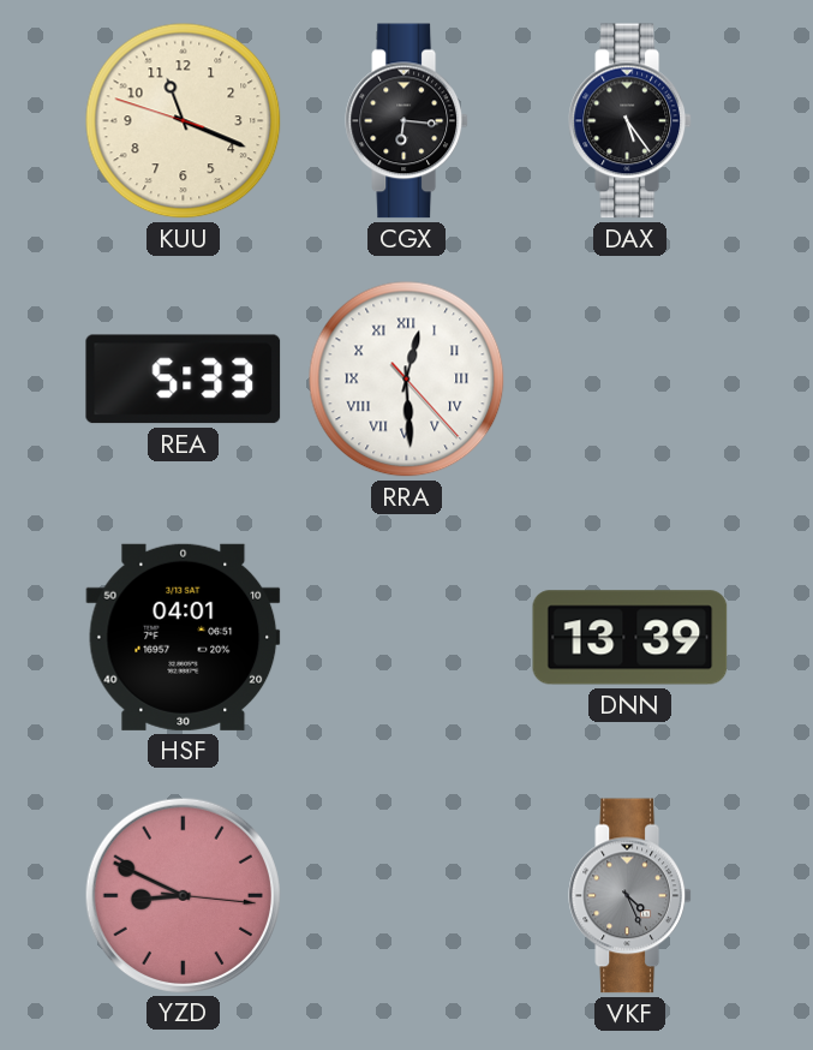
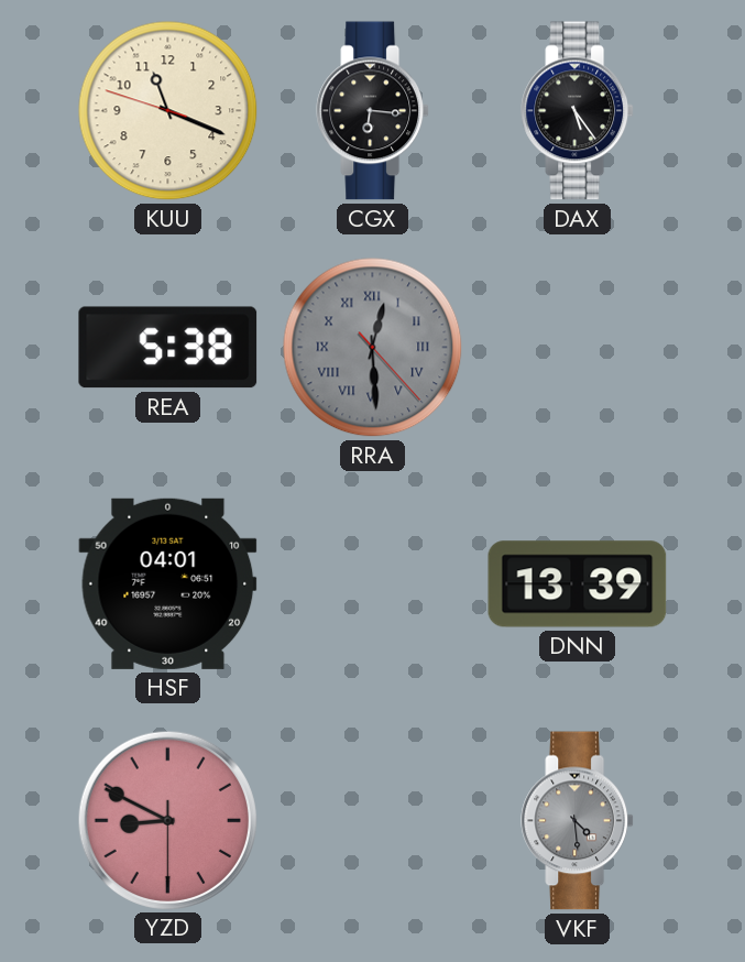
REA: 5:33 -> 5:38 (168, 348)
RRA dial: white -> grey (373, 348)
YZD: 8:49:16 -> 8:49:30 (167, 820)
VKF: 4:26 -> 4:29 (577, 821)
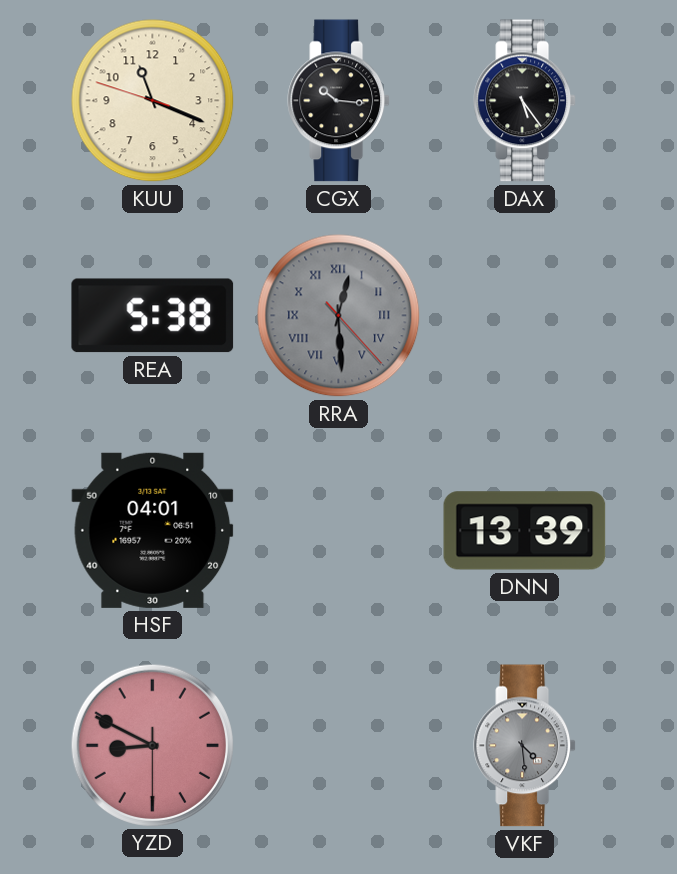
CGX: 6:16 -> 10:16 (338, 101)
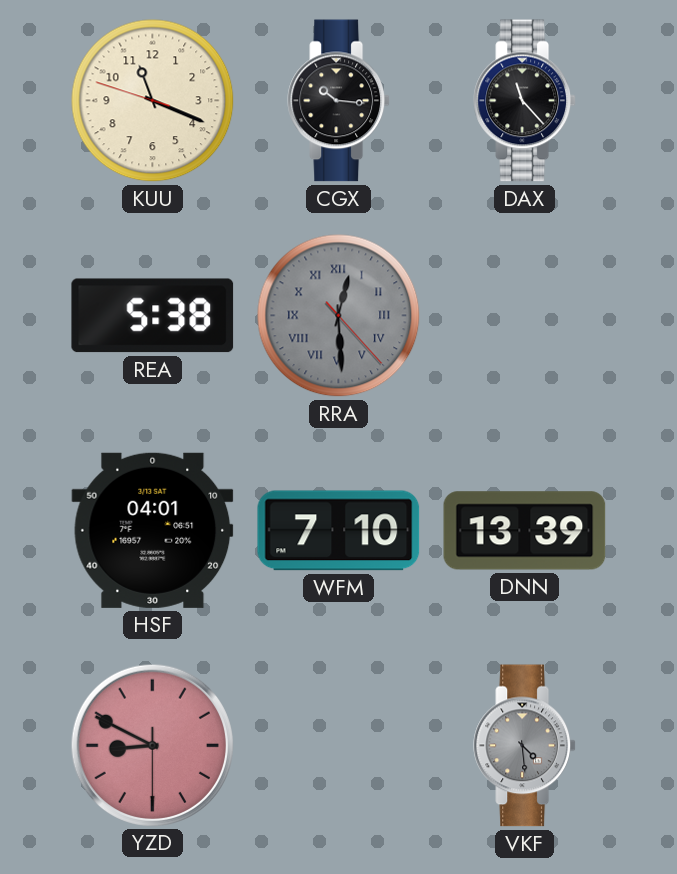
DAX: 5:24 -> 11:23 (524, 101)
WFM: none -> 7:10 (339, 531)
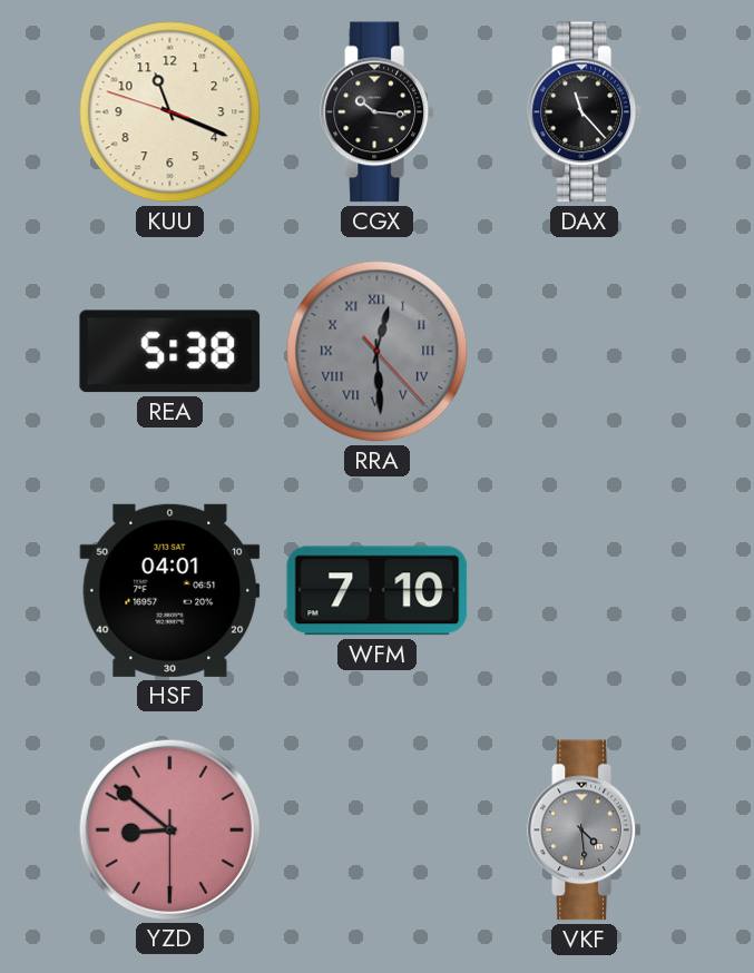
DNN: 13:39 -> none (525, 531)
YZD: 8:49 -> 8:51 (169, 829)
